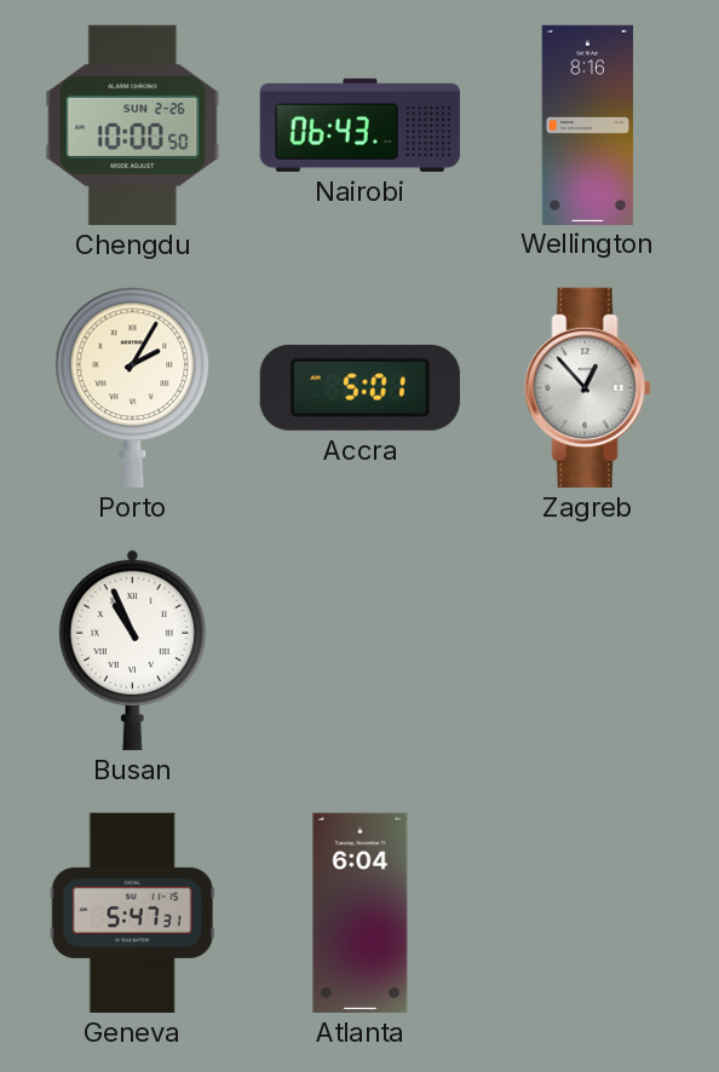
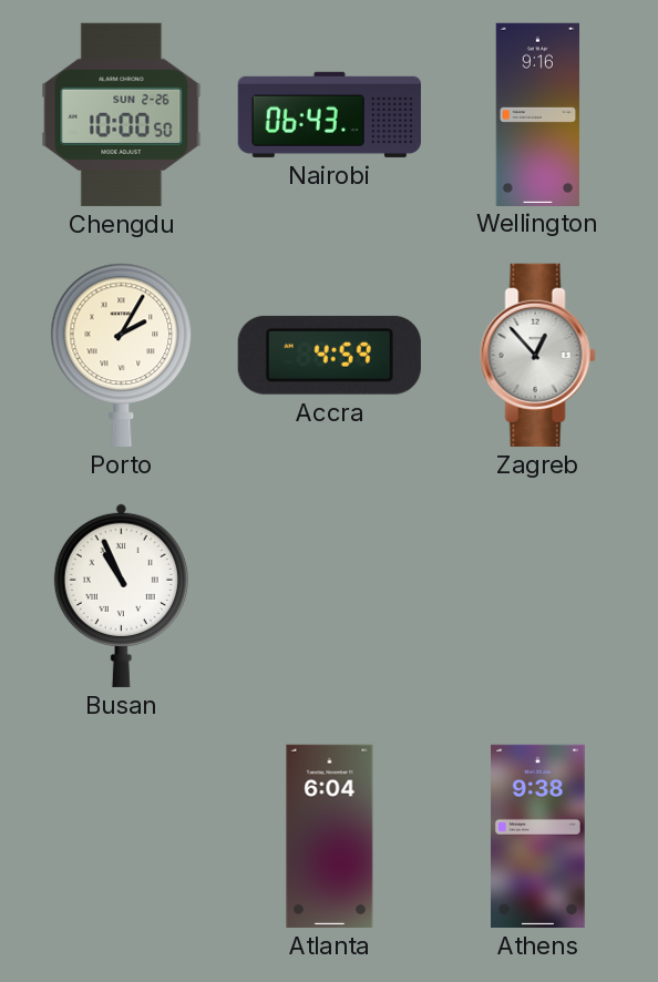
Wellington: 8:16 -> 9:16 (538, 114)
Accra: 5:01 -> 4:59 (329, 355)
Geneva: 5:47 -> none (132, 912)
Athens: none -> 9:38 (538, 836)
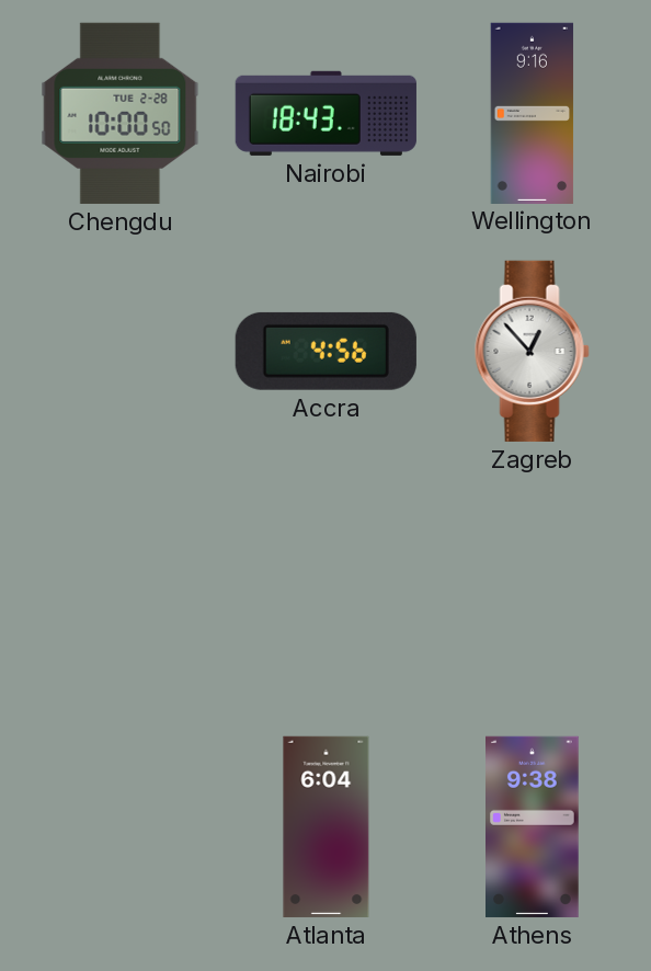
Chengdu date: SUN 2-26 -> TUE 2-28 (121, 113)
Nairobi: 06:43 -> 18:43 (325, 113)
Porto: 2:05 -> none (122, 355)
Accra: 4:59 -> 4:56 (325, 351)
Busan: 10:56 -> none (121, 595)
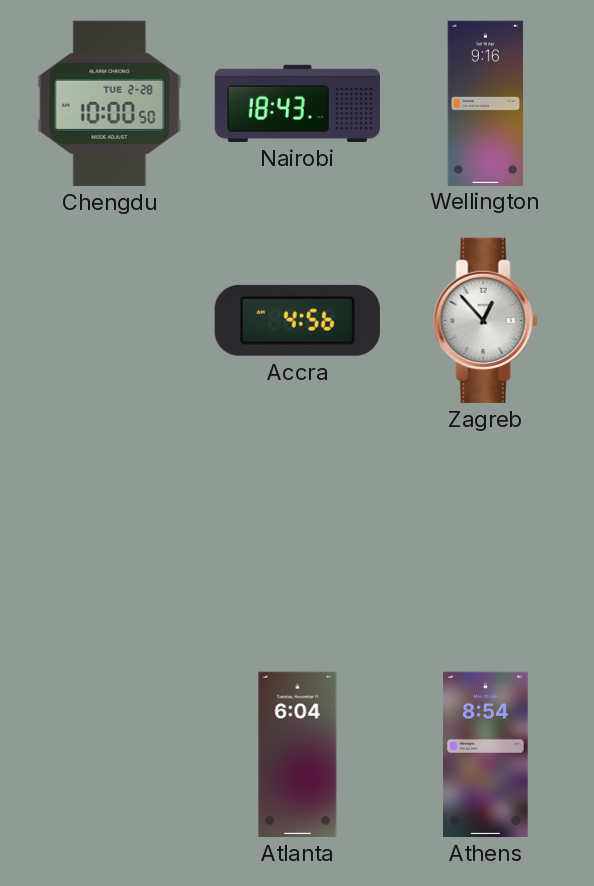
Athens: 9:38 -> 8:54 (486, 754)
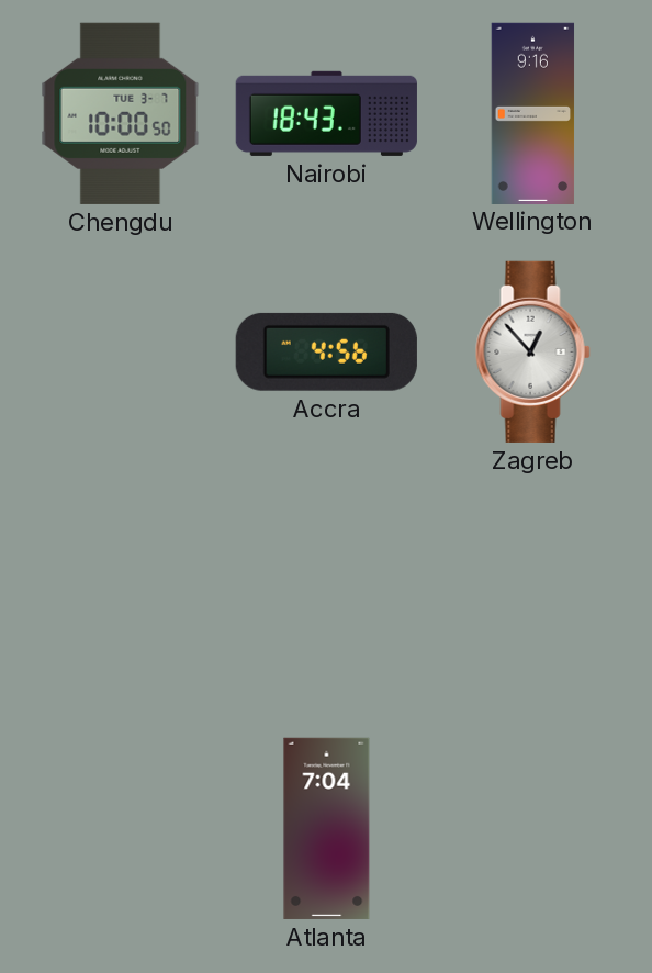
Chengdu date: TUE 2-28 -> TUE 3-7 (121, 113)
Atlanta: 6:04 -> 7:04 (327, 828)
Athens: 8:54 -> none (486, 754)
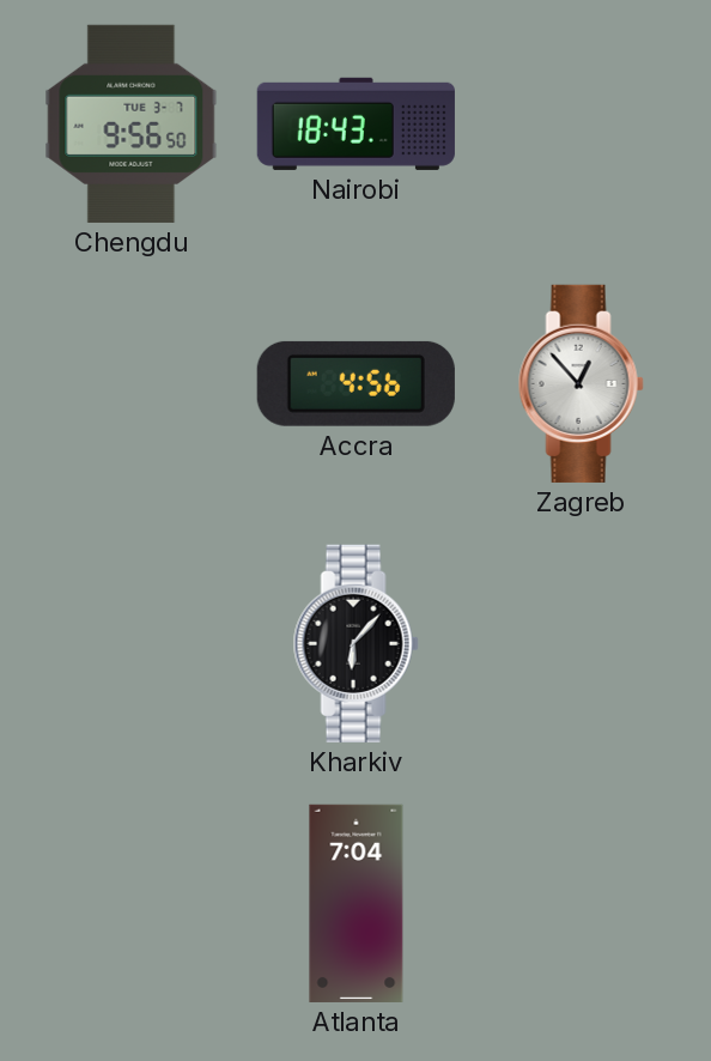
Chengdu: 10:00 -> 9:56 (132, 123)
Wellington: 9:16 -> none (533, 113)
Kharkiv: none -> 6:07 (355, 643)
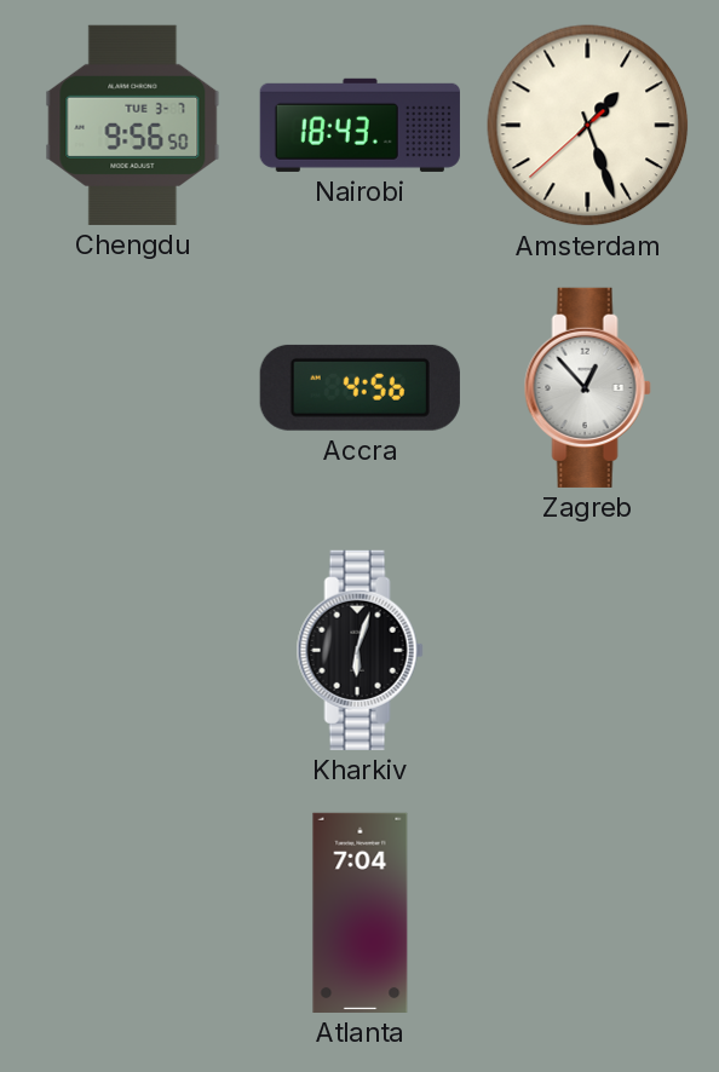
Amsterdam: none -> 1:26 (588, 126)
Kharkiv: 6:07 -> 6:03 (359, 650)
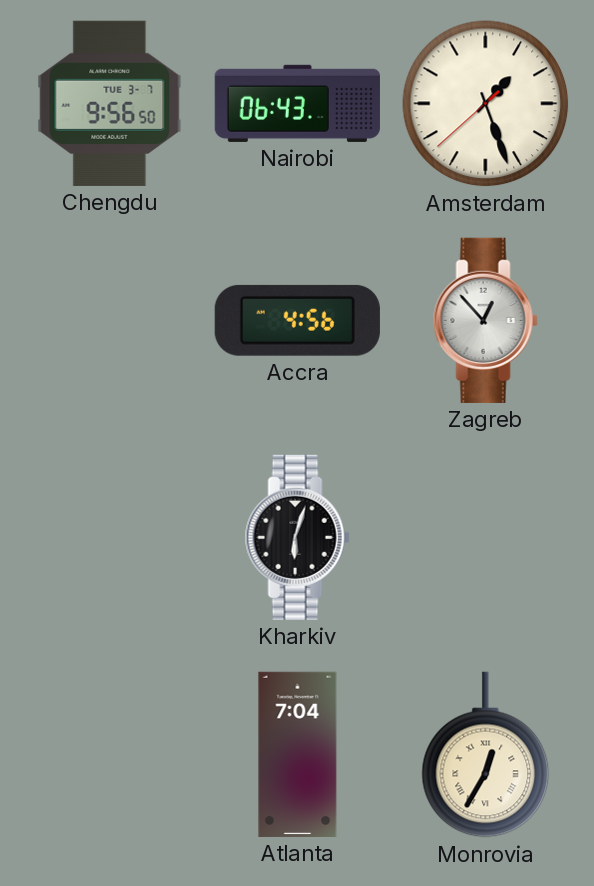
Nairobi: 18:43 -> 06:43 (297, 103)
Monrovia: none -> 12:35 (486, 755)
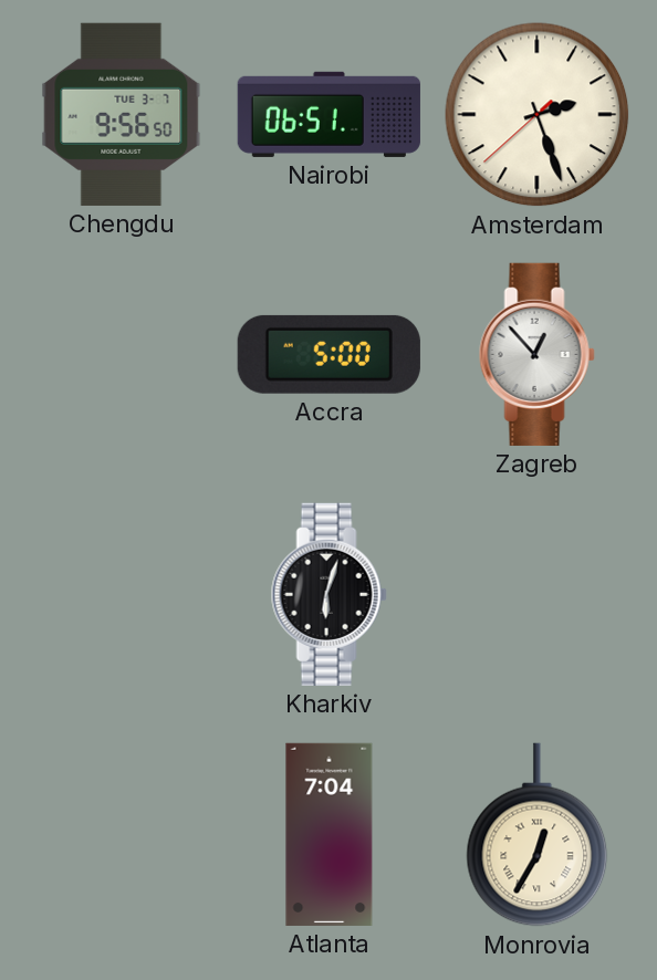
Nairobi: 06:43 -> 06:51 (328, 114)
Amsterdam: 1:26 -> 2:26 (538, 115)
Accra: 4:56 -> 5:00 (328, 354)
